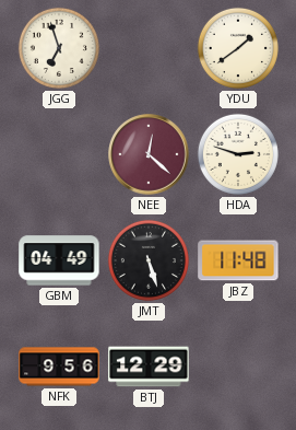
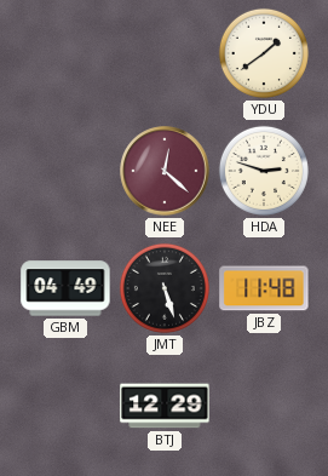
JGG: 6:57 -> none (59, 48)
NFK: 9:56 -> none (59, 367)
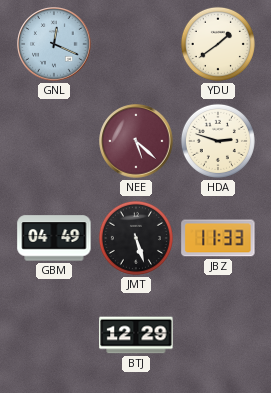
GNL: none -> 12:19 (54, 44)
NEE: 12:22 -> 5:22 (136, 141)
JBZ: 11:48 -> 11:33 (218, 238)
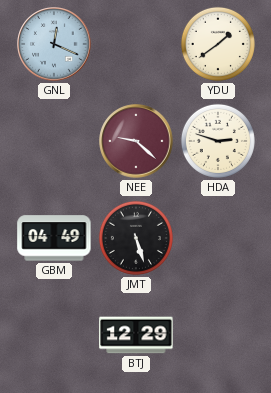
NEE: 5:22 -> 9:22 (136, 141)
JBZ: 11:33 -> none (218, 238)
